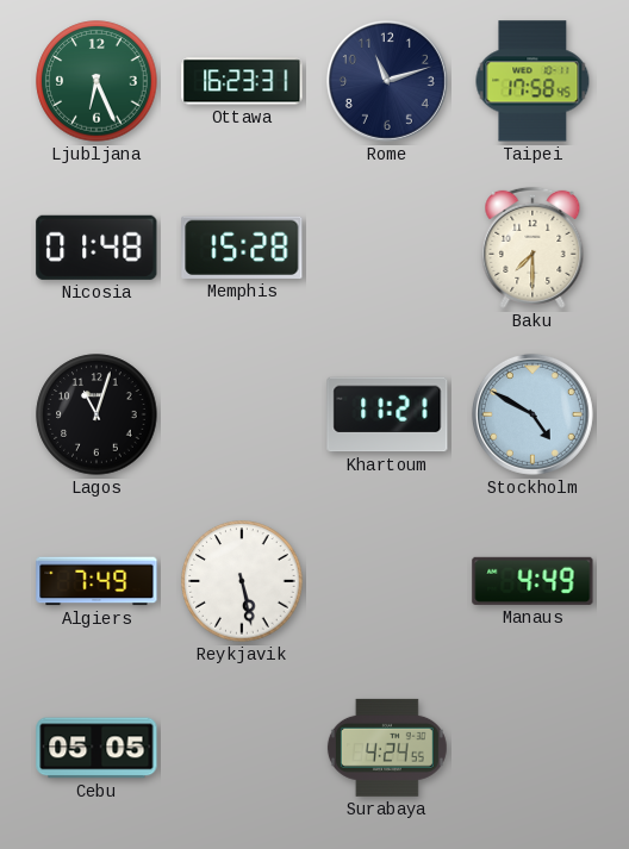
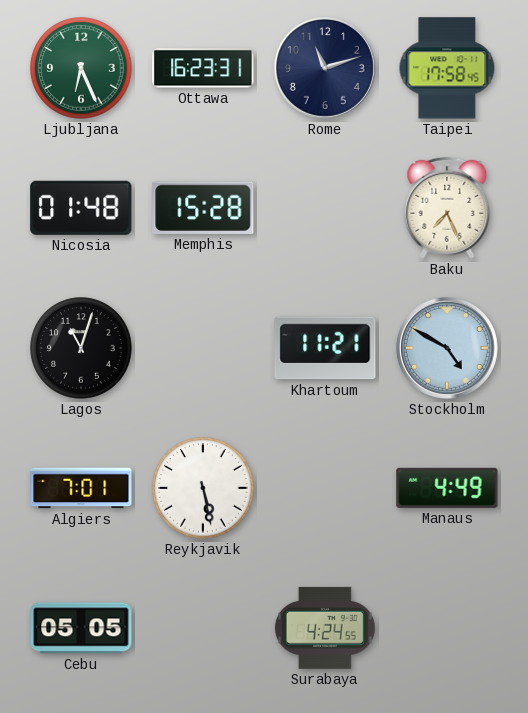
Baku: 7:30 -> 7:26 (447, 208)
Algiers: 7:49 -> 7:01 (81, 488)
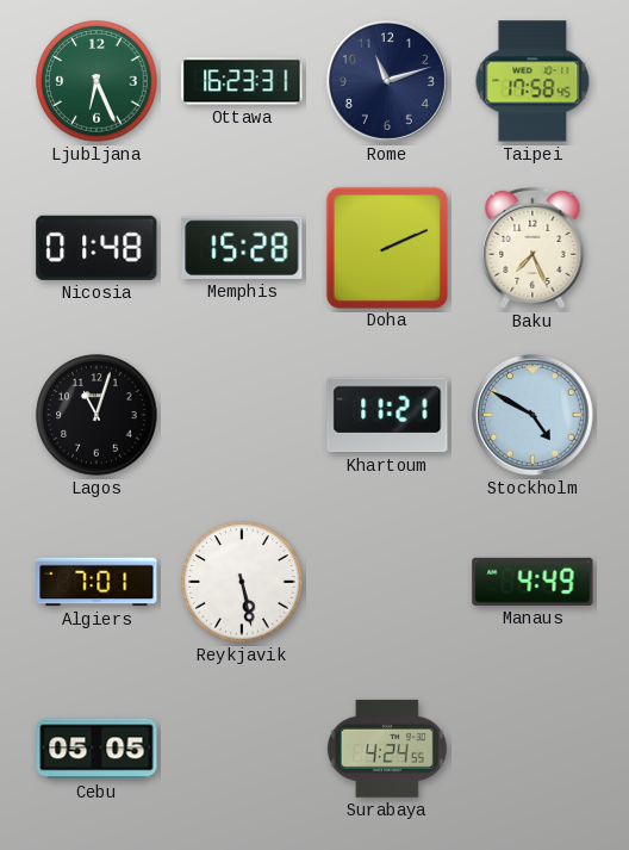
Doha: none -> 2:11 (386, 247)
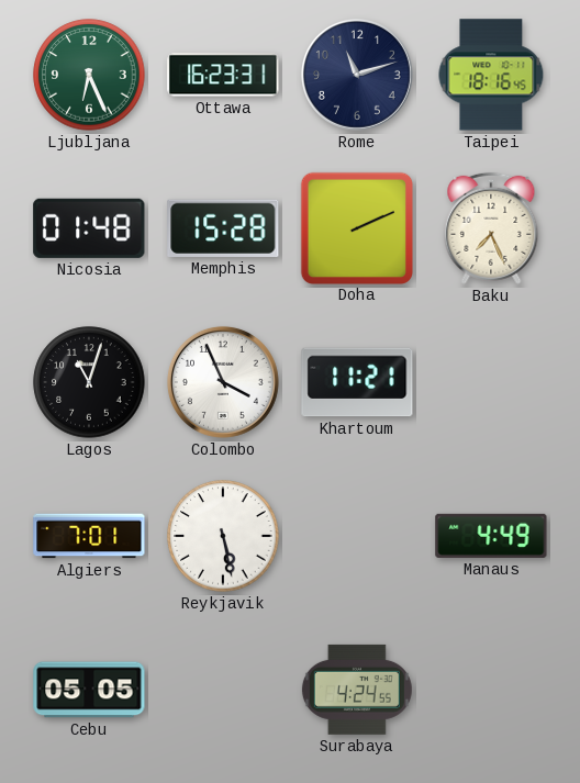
Taipei: 17:58 -> 18:16 (491, 75)
Colombo: none -> 3:56 (223, 382)
Stockholm: 4:50 -> none (533, 415)
